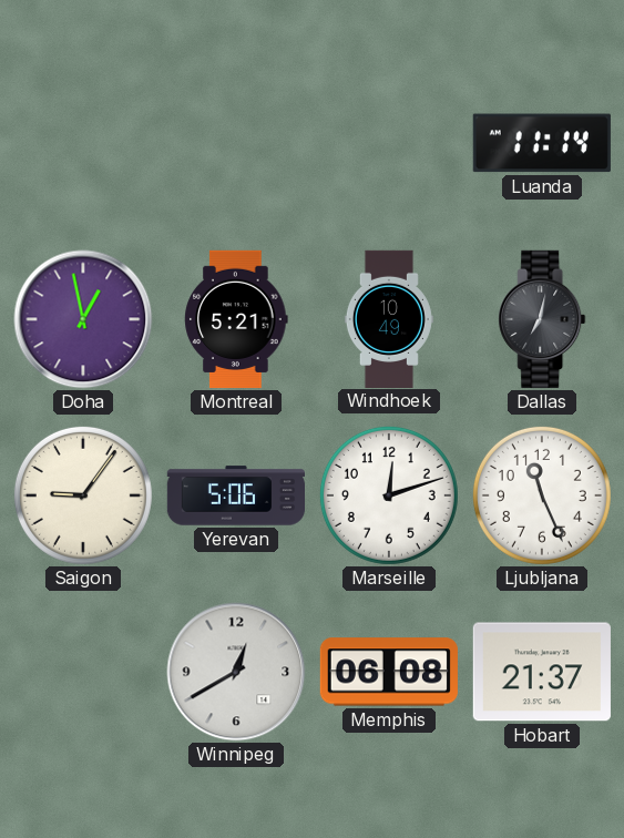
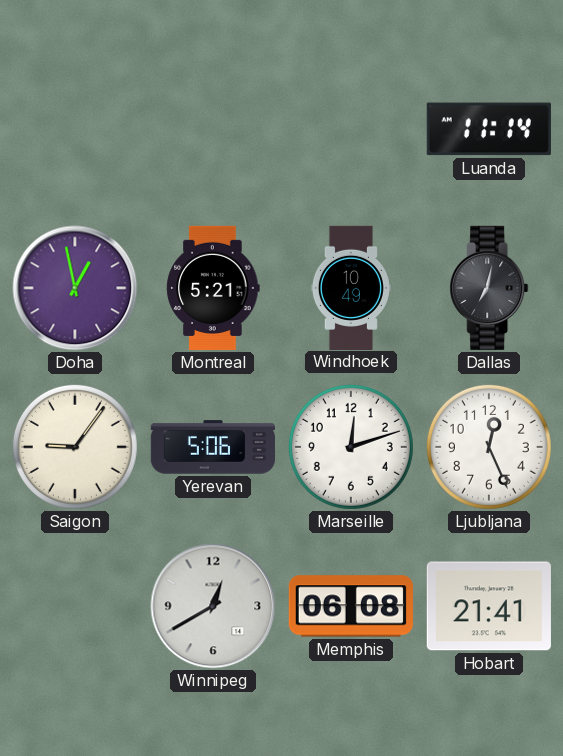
Ljubljana: 11:26 -> 12:26 (489, 447)
Hobart: 21:37 -> 21:41 (489, 606)
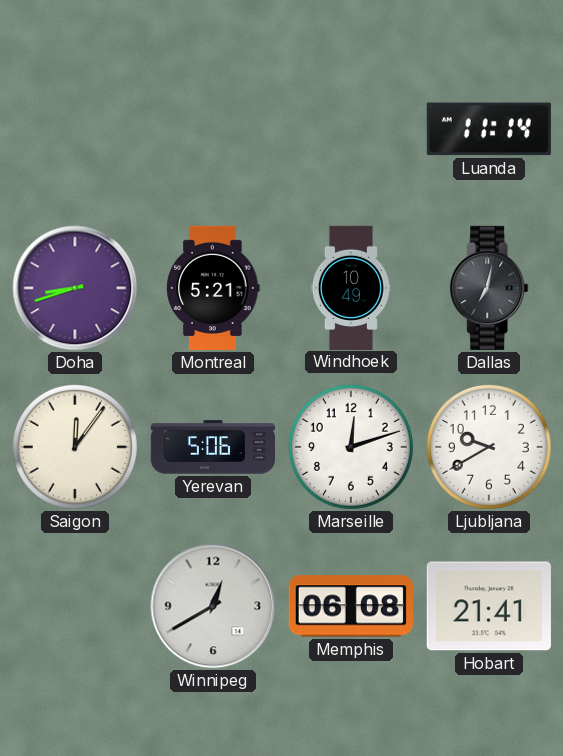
Doha: 12:58 -> 8:42 (75, 288)
Saigon: 9:06 -> 12:06 (75, 447)
Ljubljana: 12:26 -> 9:40 (489, 447)
